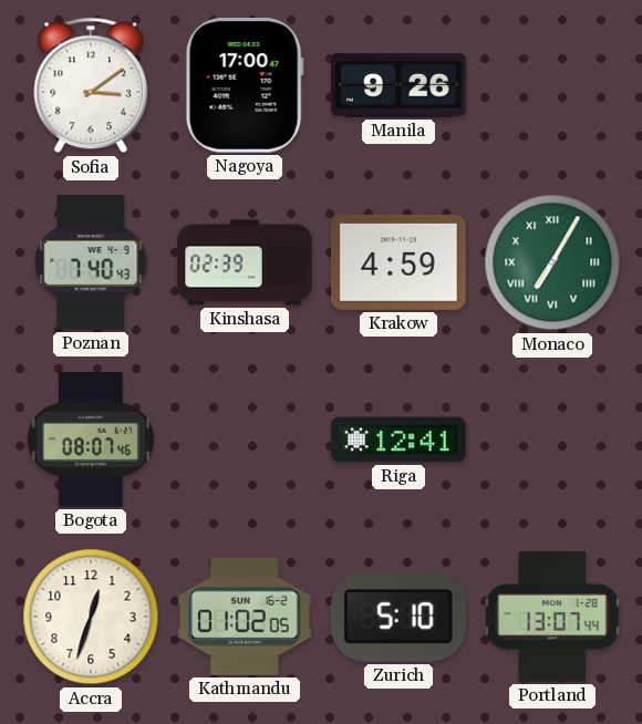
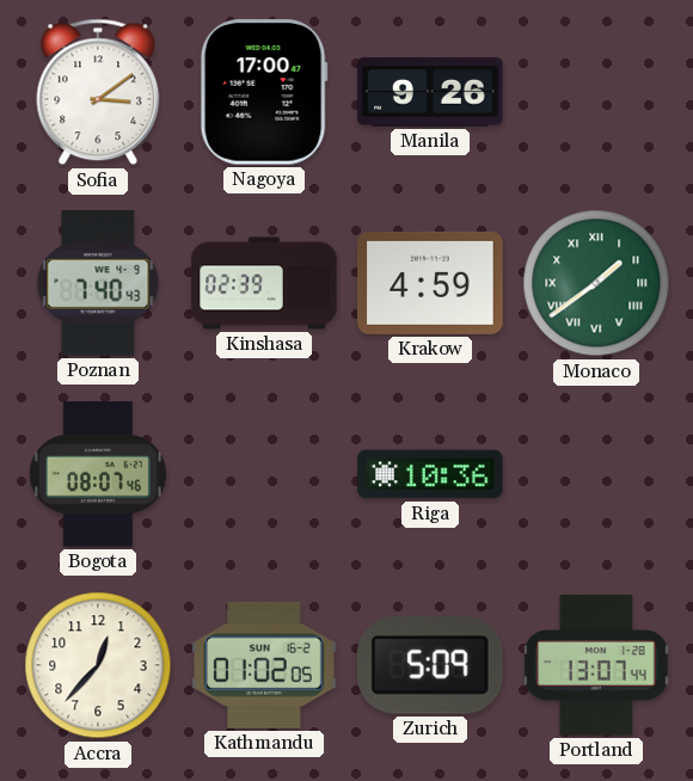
Monaco: 7:05 -> 1:39 (596, 283)
Riga: 12:41 -> 10:36 (430, 474)
Accra: 12:33 -> 12:37 (98, 665)
Zurich: 5:10 -> 5:09 (430, 665)
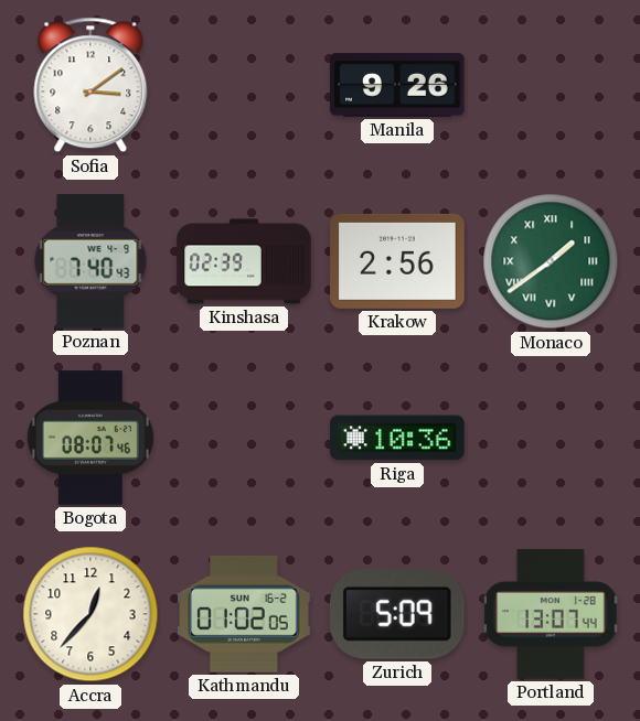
Nagoya: 17:00 -> none (264, 92)
Krakow: 4:59 -> 2:56 (397, 261)
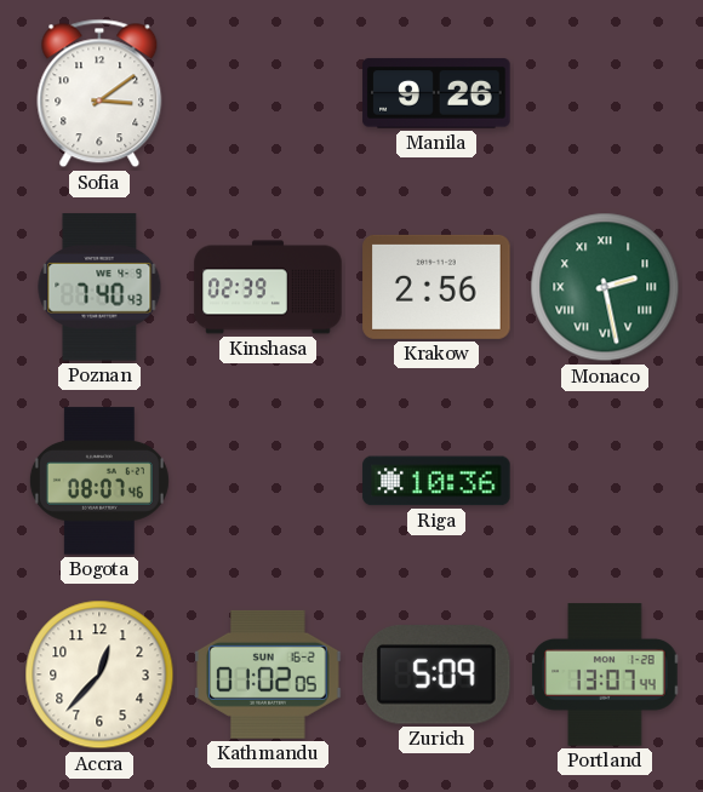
Monaco: 1:39 -> 2:28 (605, 287)
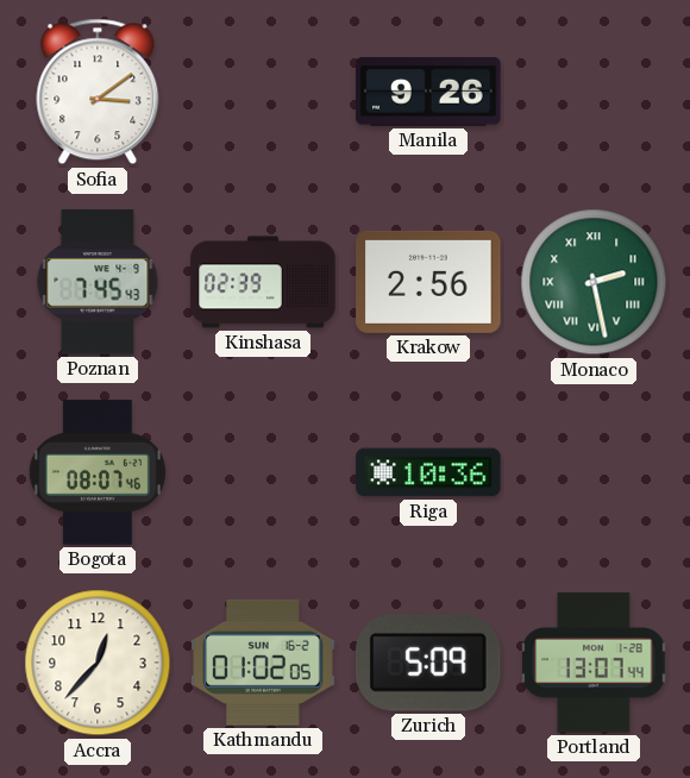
Poznan: 7:40 -> 7:45 (98, 282)
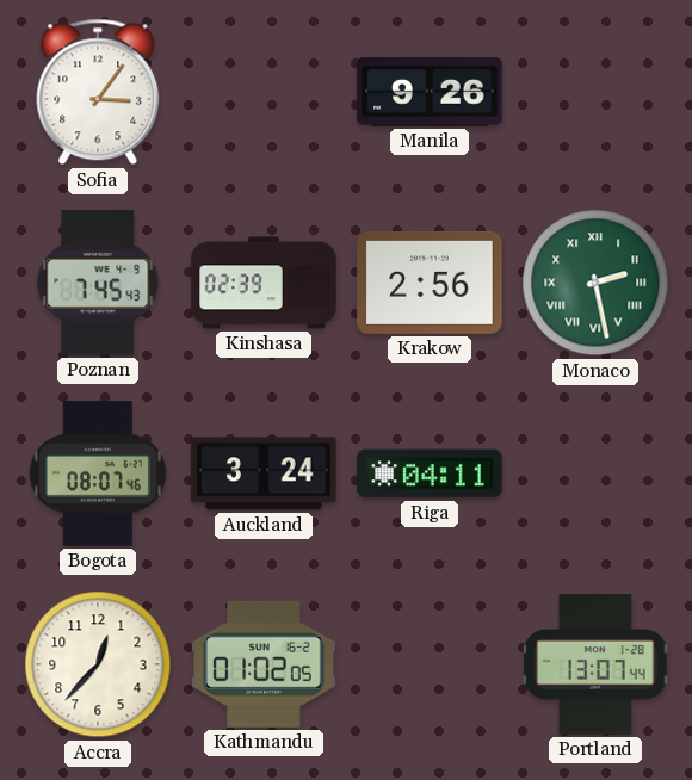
Sofia: 3:09 -> 3:06 (98, 92)
Auckland: none -> 3:24 (264, 473)
Riga: 10:36 -> 04:11 (430, 473)
Zurich: 5:09 -> none (428, 663)
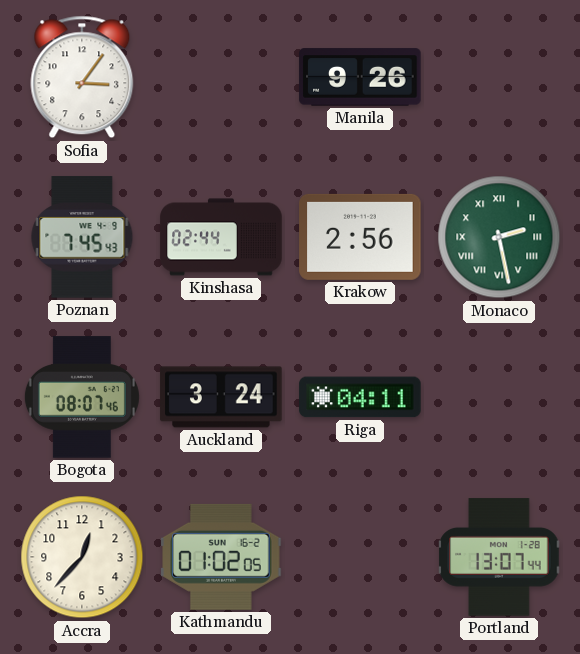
Kinshasa: 02:39 -> 02:44 (221, 237)
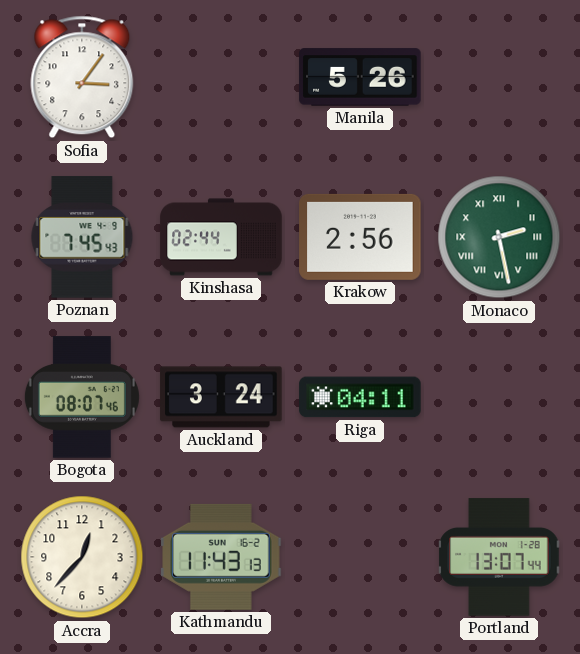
Manila: 9:26 -> 5:26 (360, 77)
Kathmandu: 01:02 -> 11:43 (221, 557)
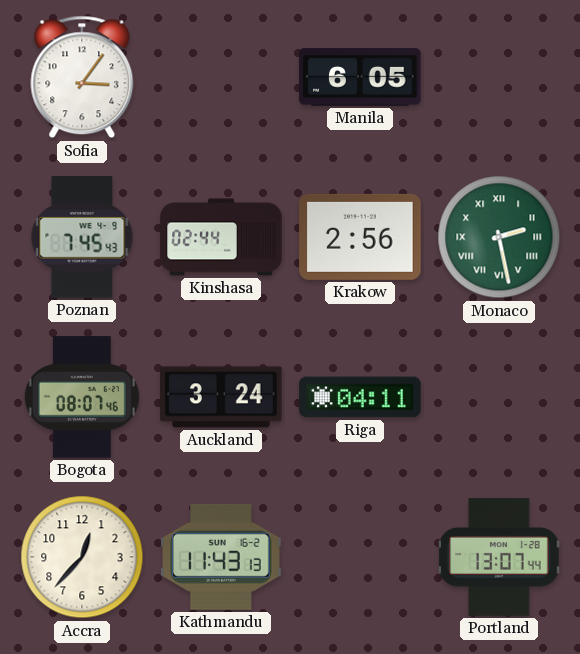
Manila: 5:26 -> 6:05 (360, 77)
